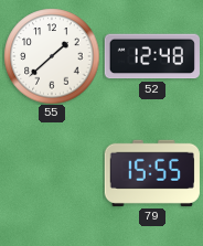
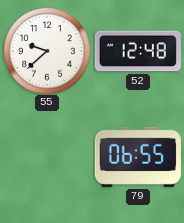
55: 1:38 -> 9:38 (47, 51)
79: 15:55 -> 06:55 (138, 157)
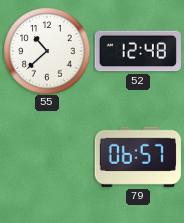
55: 9:38 -> 10:38 (47, 51)
79: 06:55 -> 06:57 (138, 157)
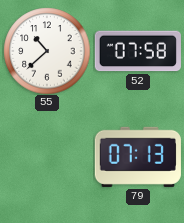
52: 12:48 -> 07:58 (138, 51)
79: 06:57 -> 07:13 (138, 157)
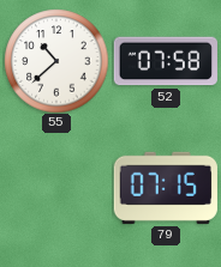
79: 07:13 -> 07:15 (166, 188)
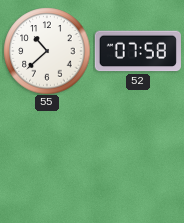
79: 07:15 -> none (166, 188)
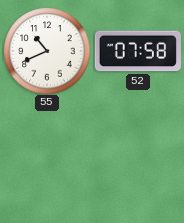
55: 10:38 -> 10:41 (47, 51)
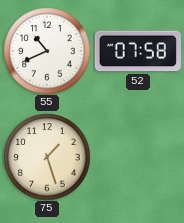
75: none -> 1:27 (47, 157)
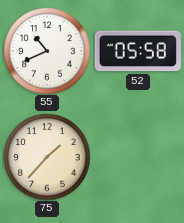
52: 07:58 -> 05:58 (138, 51)
75: 1:27 -> 1:37 (47, 157)
